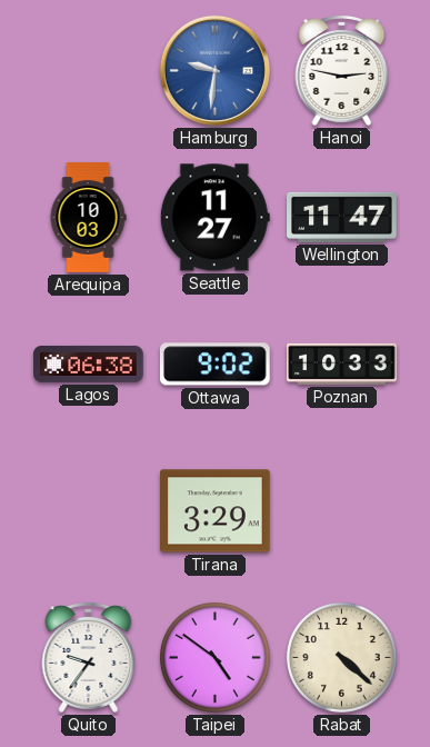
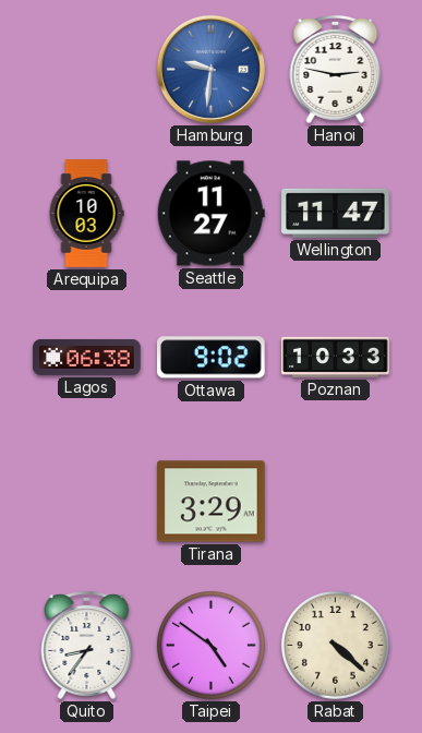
Quito: 9:36 -> 8:36 (87, 645)
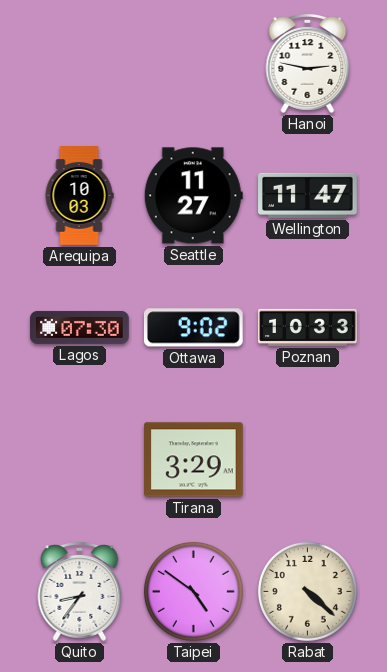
Hamburg: 9:31 -> none (210, 69)
Lagos: 06:38 -> 07:30 (80, 327)
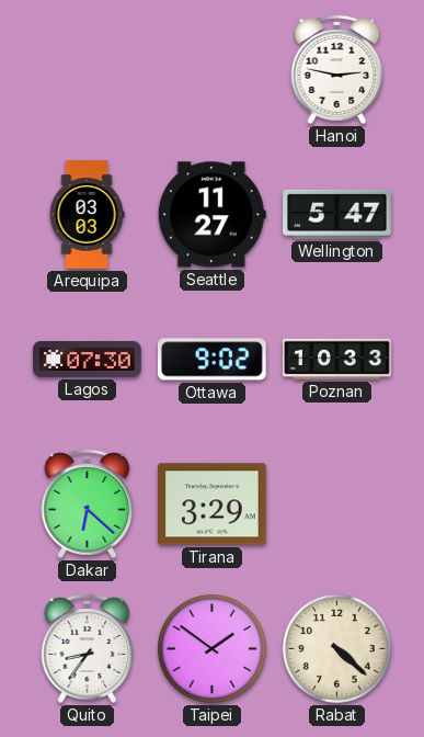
Arequipa: 10:03 -> 03:03 (87, 215)
Wellington: 11:47 -> 5:47 (337, 214)
Dakar: none -> 6:22 (88, 503)
Taipei: 4:51 -> 1:51 (211, 648)
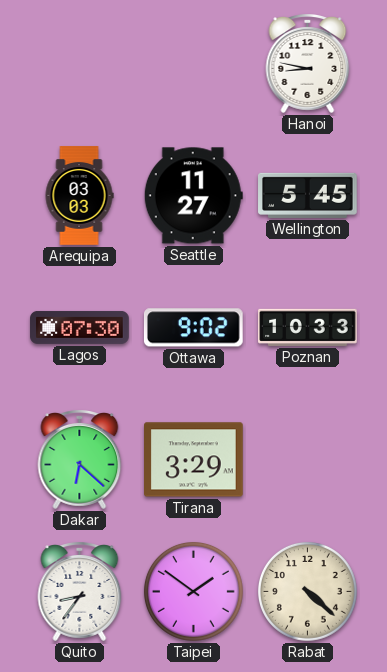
Hanoi: 2:47 -> 8:47 (308, 63)
Wellington: 5:47 -> 5:45 (308, 195)
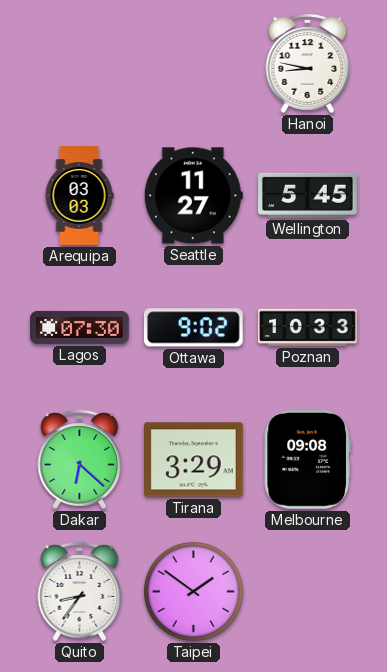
Melbourne: none -> 09:08 (307, 460)
Rabat: 4:22 -> none (307, 591)
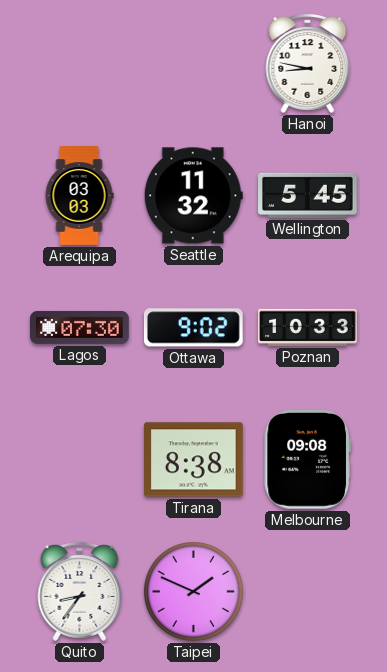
Seattle: 11:27 -> 11:32 (193, 196)
Dakar: 6:22 -> none (80, 459)
Tirana: 3:29 -> 8:38 (194, 460)
Taipei: 1:51 -> 1:49 (193, 591)
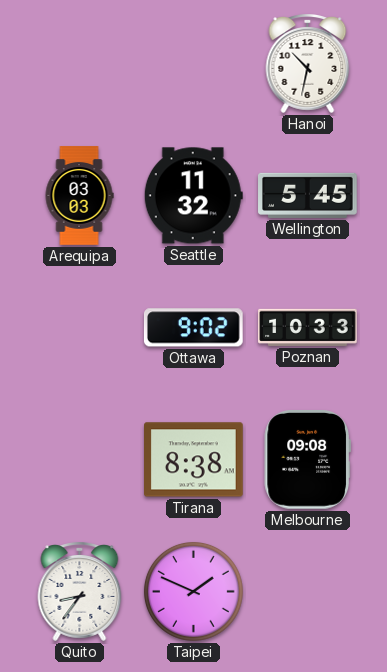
Hanoi: 8:47 -> 10:32 (308, 63)
Lagos: 07:30 -> none (80, 327)
